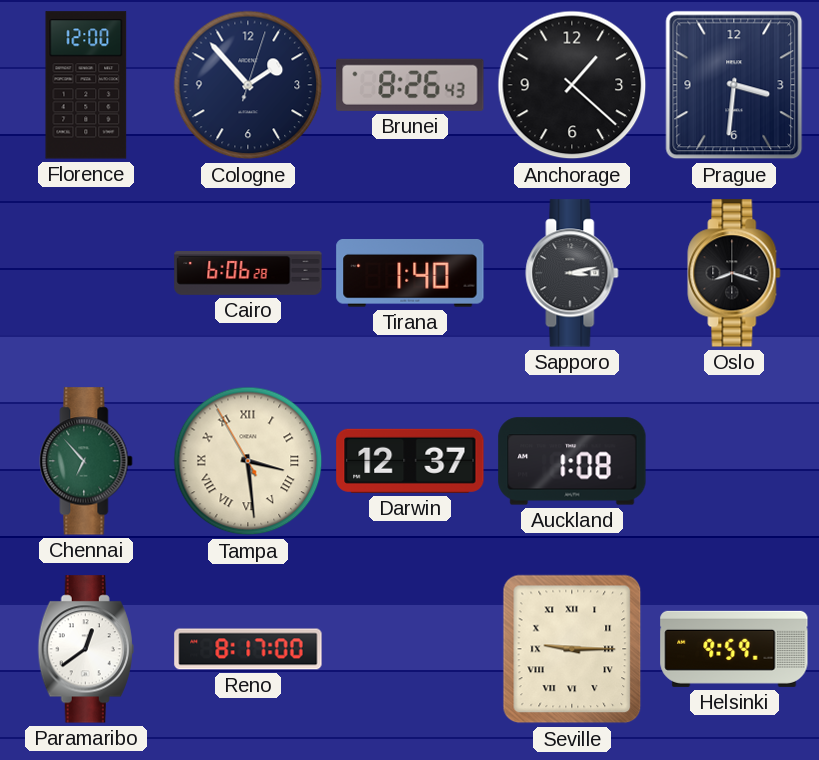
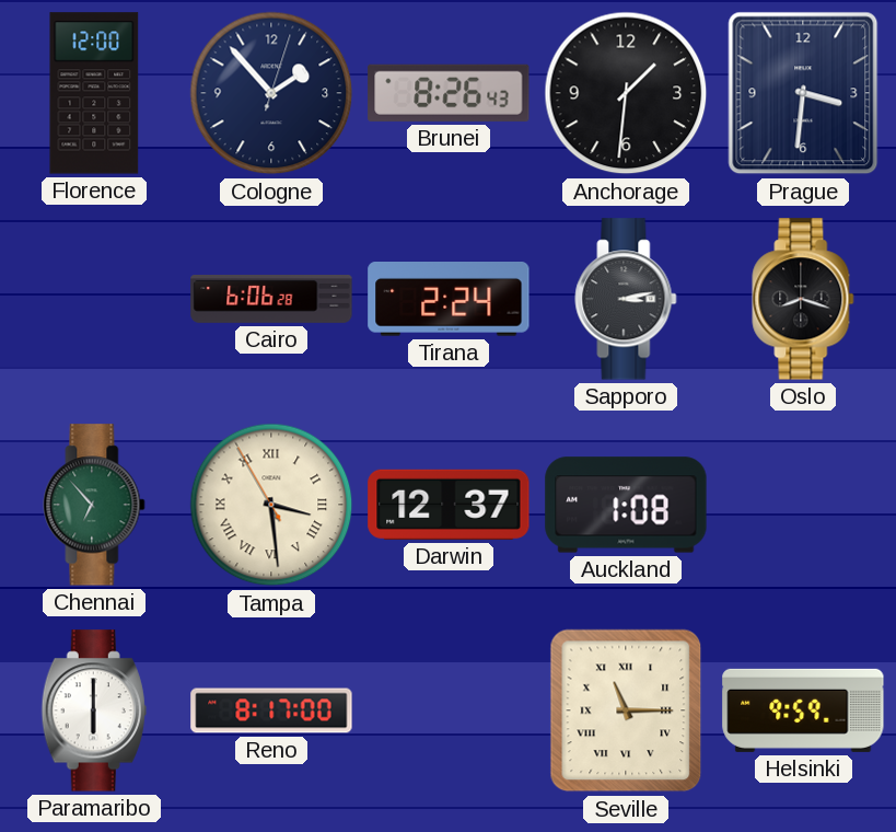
Anchorage: 1:22 -> 1:31 (626, 93)
Tirana: 1:40 -> 2:24 (449, 300)
Paramaribo: 12:39 -> 6:00 (94, 710)
Seville: 9:15 -> 11:15 (626, 710)
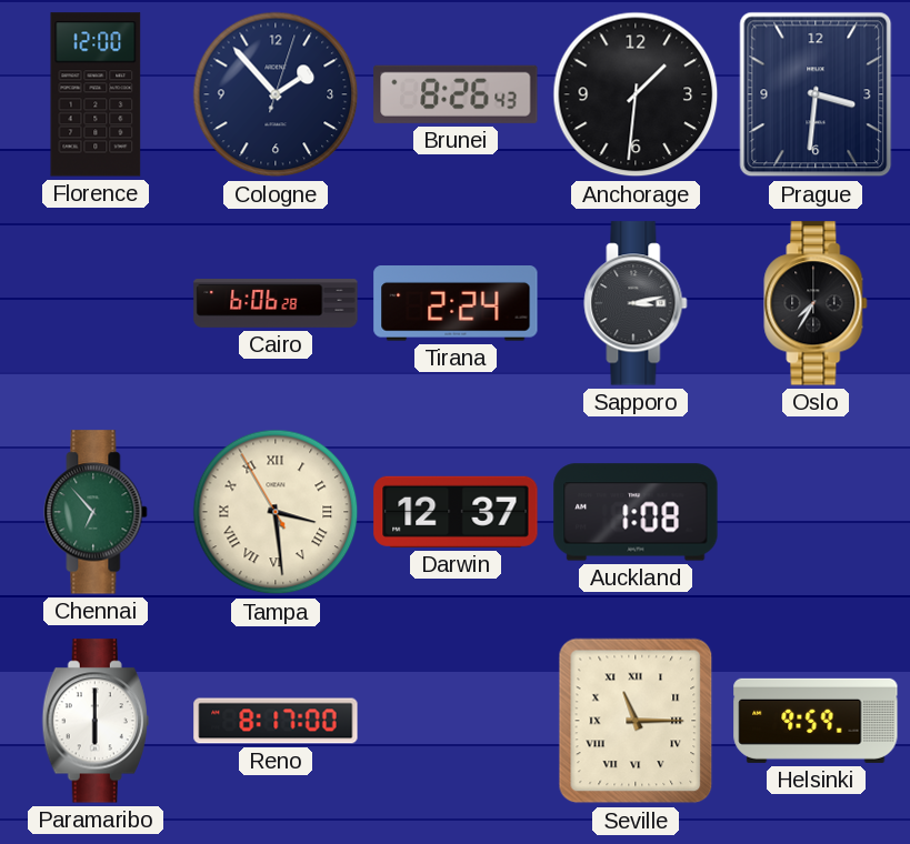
Oslo: 8:18 -> 7:35 (816, 303)
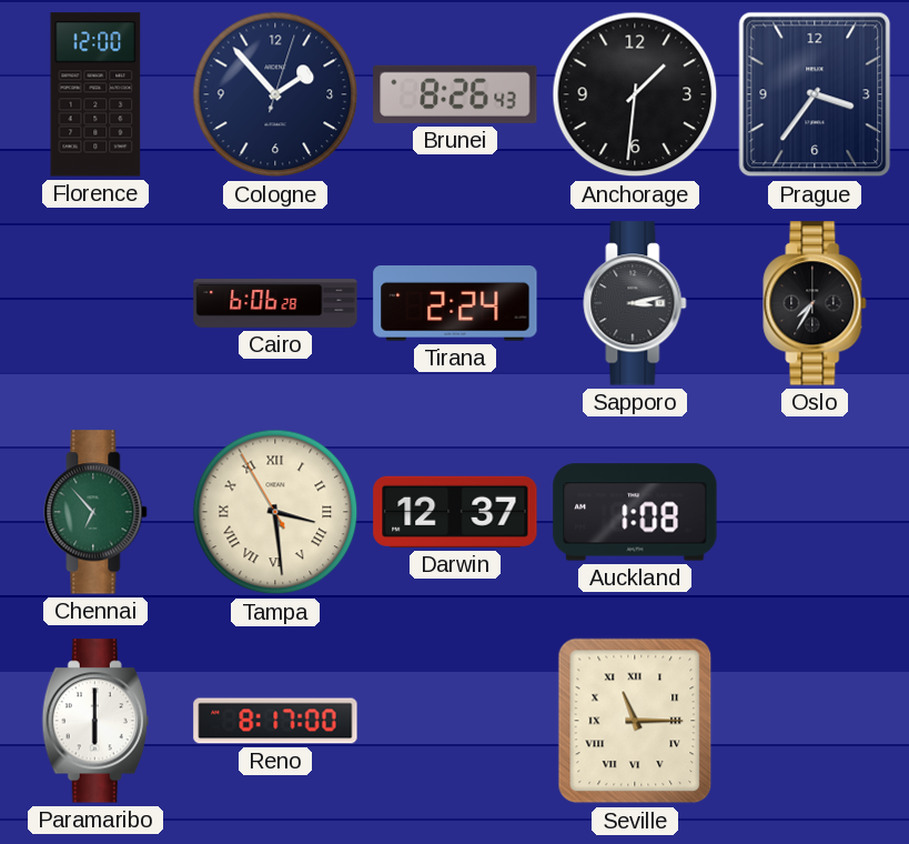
Prague: 3:31 -> 3:36 (815, 94)
Helsinki: 9:59 -> none (816, 721)
